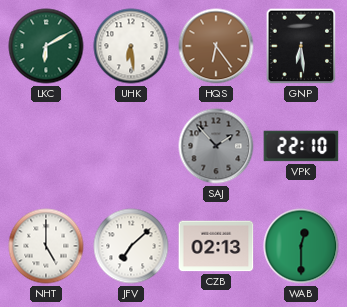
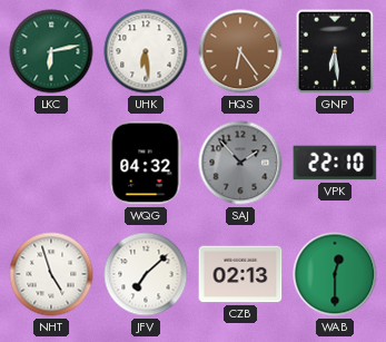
LKC: 6:10 -> 6:13 (51, 51)
WQG: none -> 04:32 (146, 163)
NHT: 5:00 -> 4:57 (51, 274)
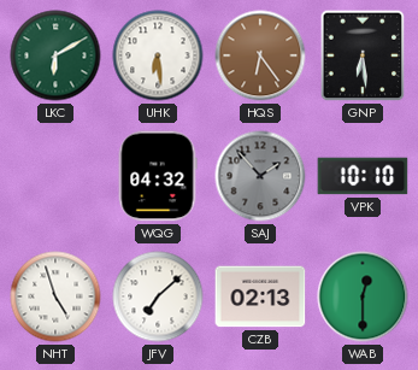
LKC: 6:13 -> 6:10 (55, 55)
VPK: 22:10 -> 10:10 (363, 176)
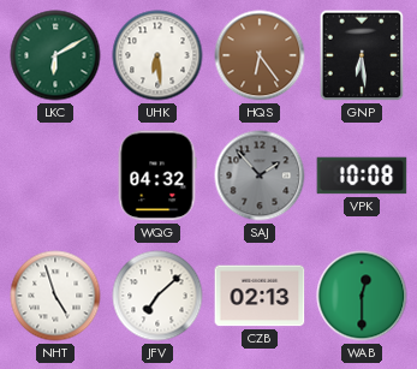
VPK: 10:10 -> 10:08 (362, 175)
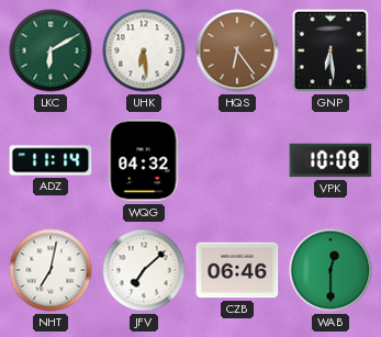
ADZ: none -> 11:14 (51, 160)
SAJ: 1:53 -> none (260, 175)
NHT: 4:57 -> 7:02 (51, 270)
CZB: 02:13 -> 06:46 (237, 270)
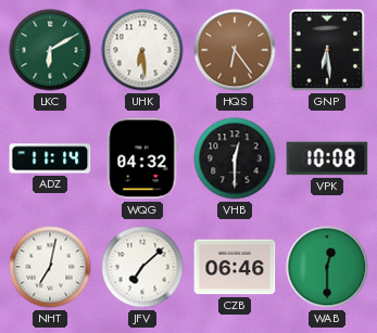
VHB: none -> 12:30 (235, 158)
